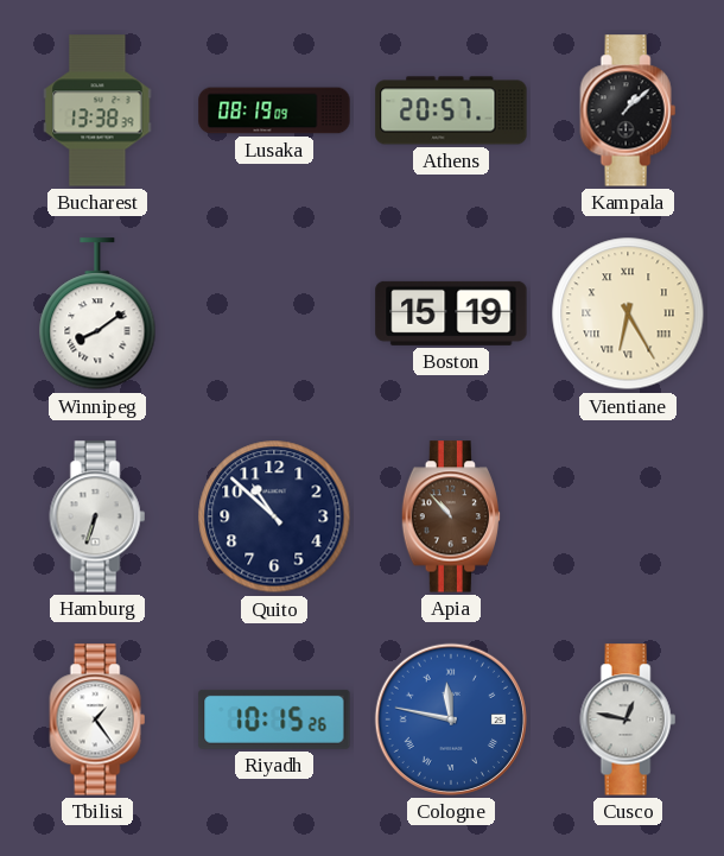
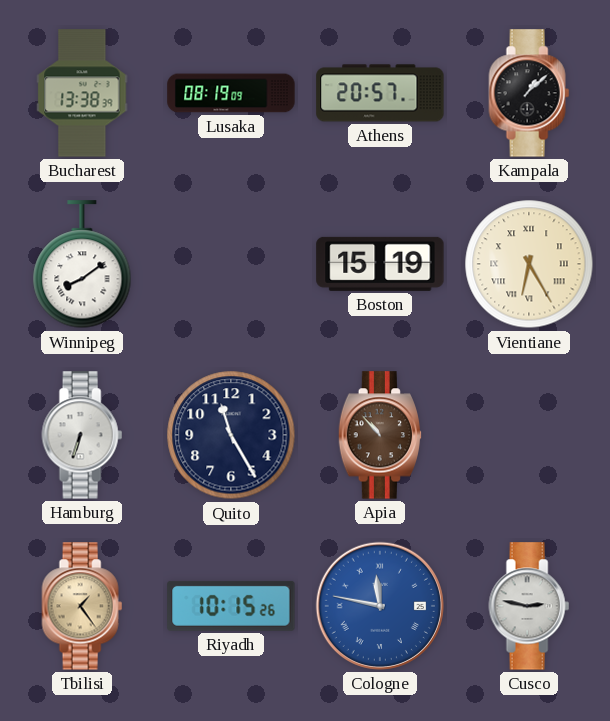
Quito: 10:52 -> 11:25 (231, 435)
Tbilisi dial: white -> champagne (82, 606)
Cusco: 12:47 -> 2:47 (529, 606)
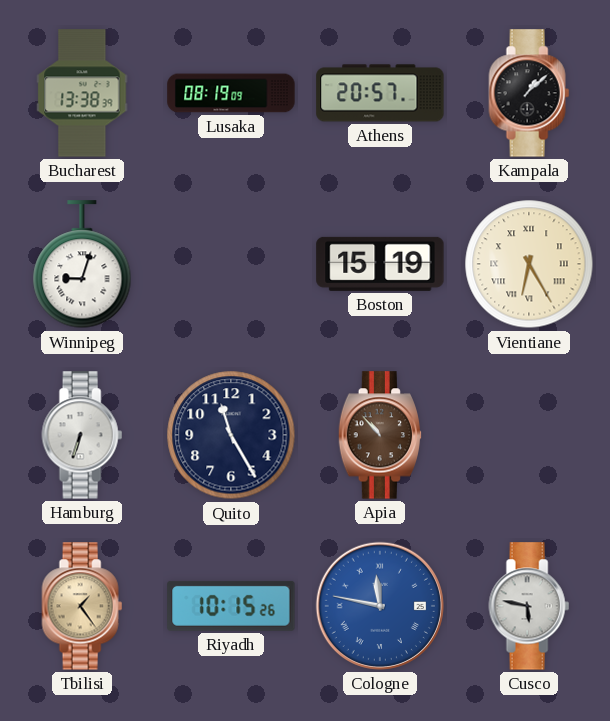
Winnipeg: 8:09 -> 9:03 (82, 265)
Cusco: 2:47 -> 5:47 (529, 606)
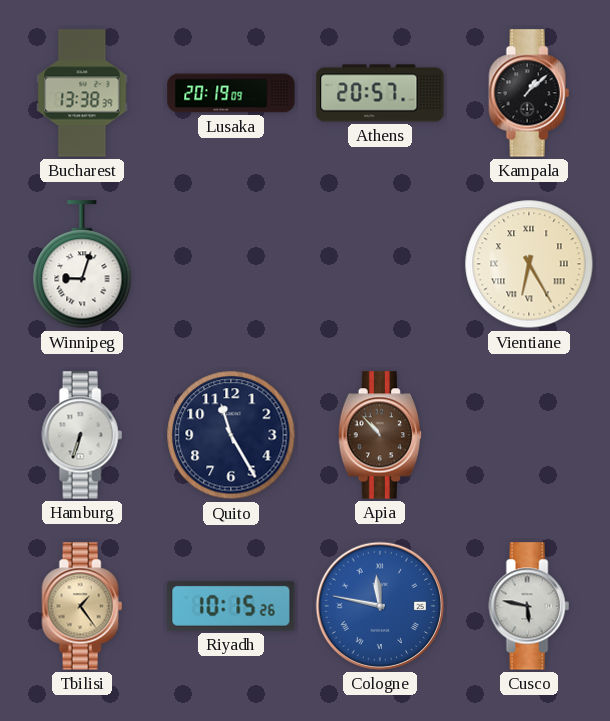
Lusaka: 08:19 -> 20:19 (231, 93)
Boston: 15:19 -> none (380, 264)
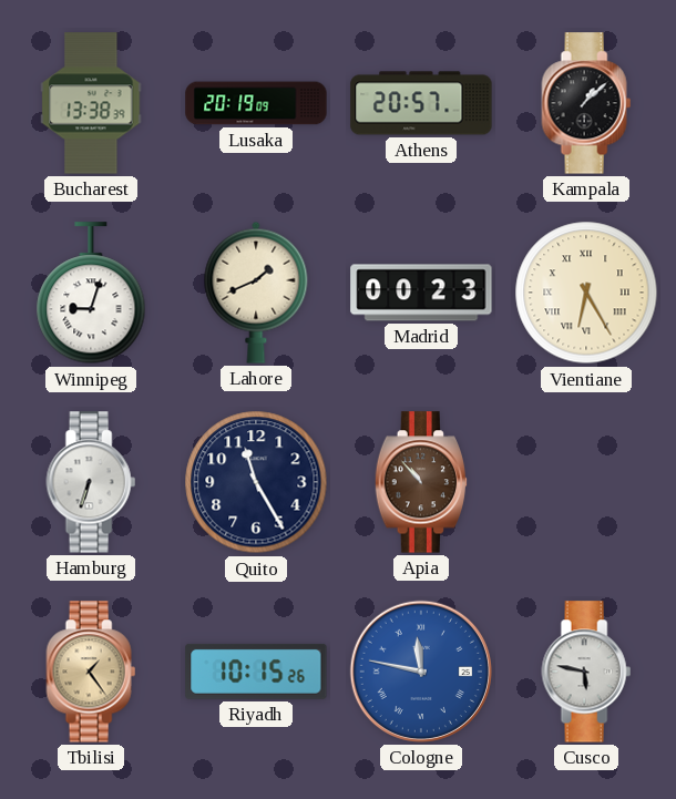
Lahore: none -> 1:41 (256, 293)
Madrid: none -> 00:23 (421, 293)
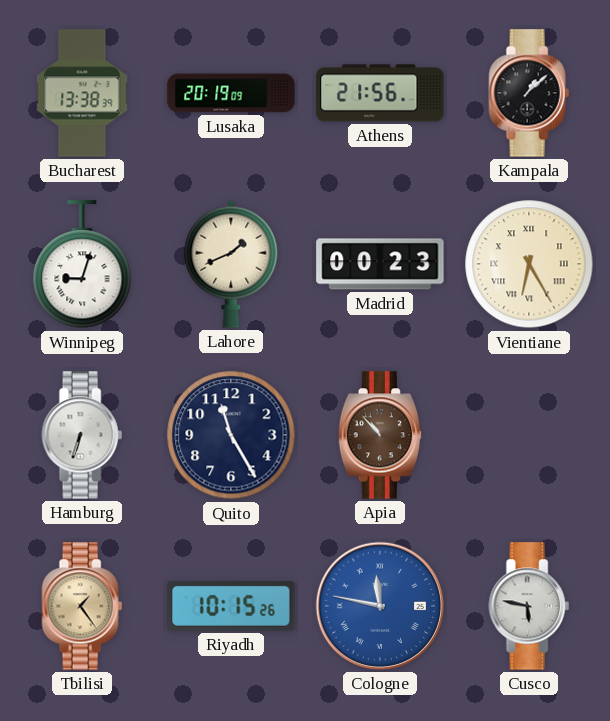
Athens: 20:57 -> 21:56 (380, 93)
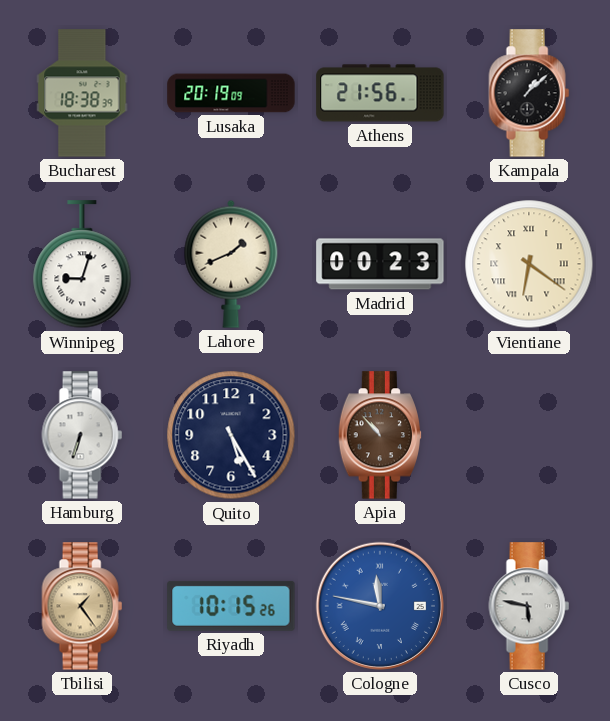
Bucharest: 13:38 -> 18:38 (82, 93)
Vientiane: 6:25 -> 6:21 (529, 264)
Quito: 11:25 -> 5:25 (231, 435)
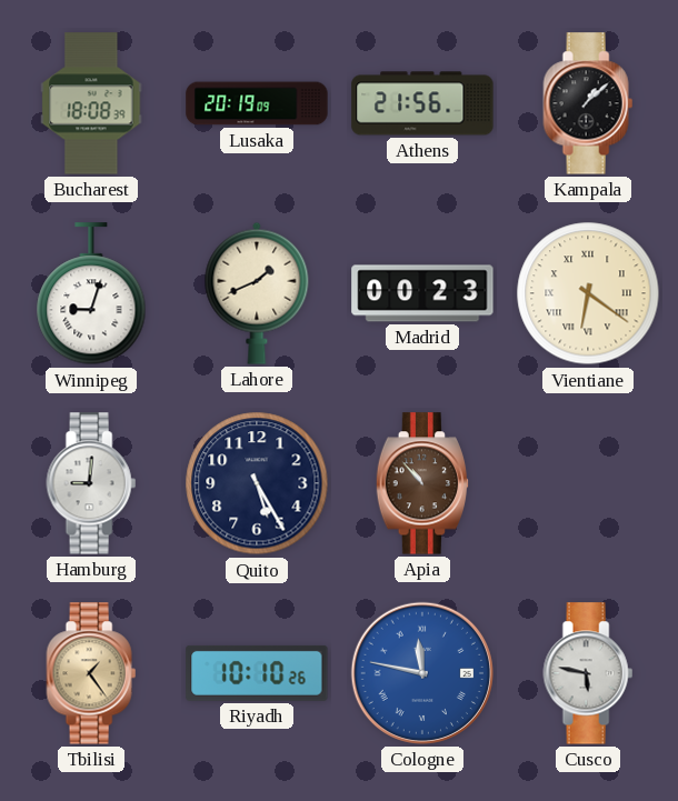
Bucharest: 18:38 -> 18:08 (91, 103)
Hamburg: 6:33 -> 9:01 (91, 483)
Riyadh: 10:15 -> 10:10 (257, 673)
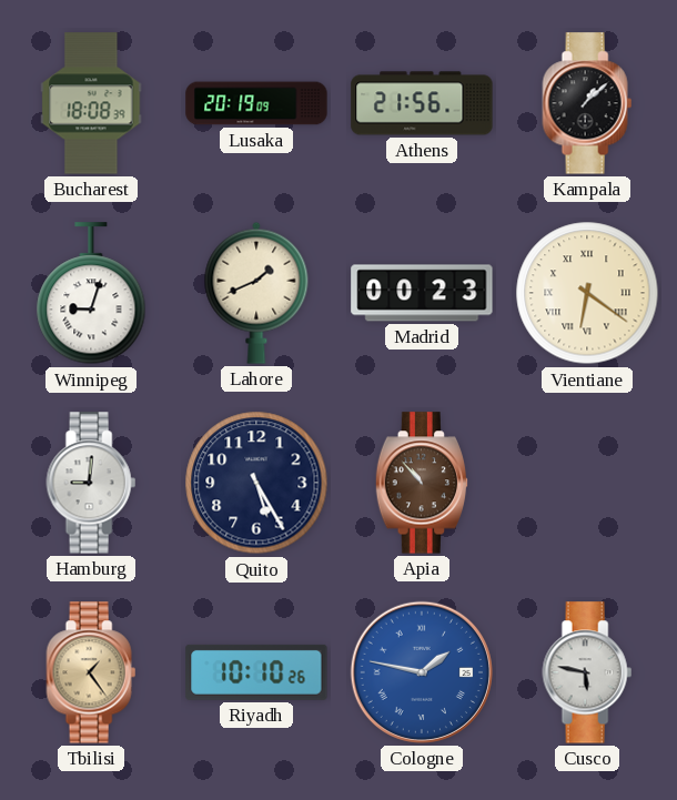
Cologne: 11:47 -> 1:47 (422, 672)
